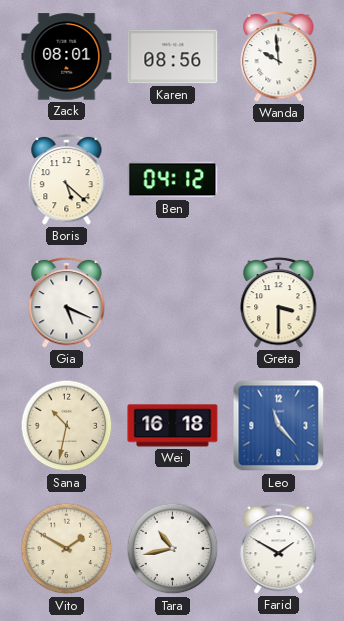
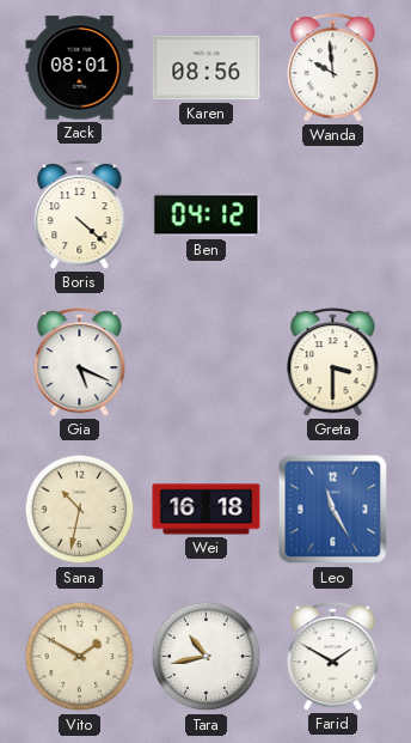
Boris: 5:22 -> 4:22 (80, 214)
Leo: 11:23 -> 11:25 (333, 510)
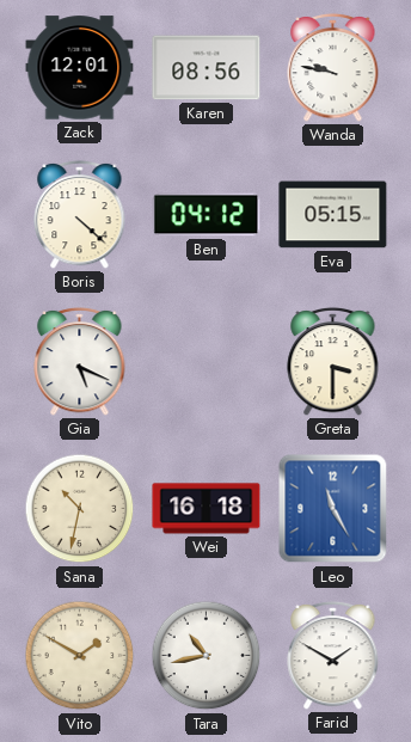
Zack: 08:01 -> 12:01 (80, 68)
Wanda: 9:59 -> 9:47 (333, 67)
Eva: none -> 05:15 (333, 215)
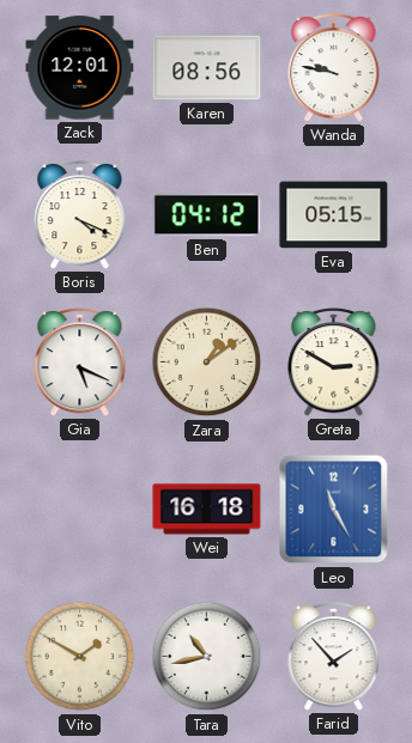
Boris: 4:22 -> 4:19 (80, 214)
Zara: none -> 1:09 (207, 363)
Greta: 3:30 -> 2:50 (334, 361)
Sana: 10:32 -> none (80, 509)
Farid: 1:50 -> 1:53 (334, 656)
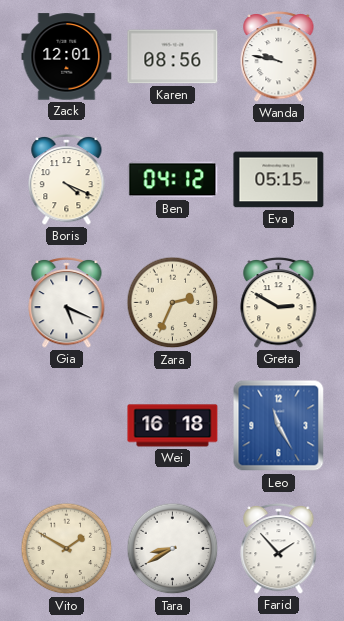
Zara: 1:09 -> 2:34 (173, 303)
Tara: 10:43 -> 8:40 (173, 549)
